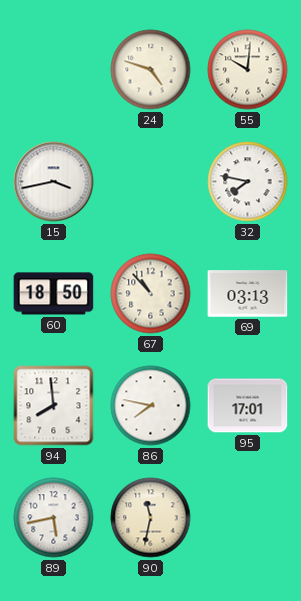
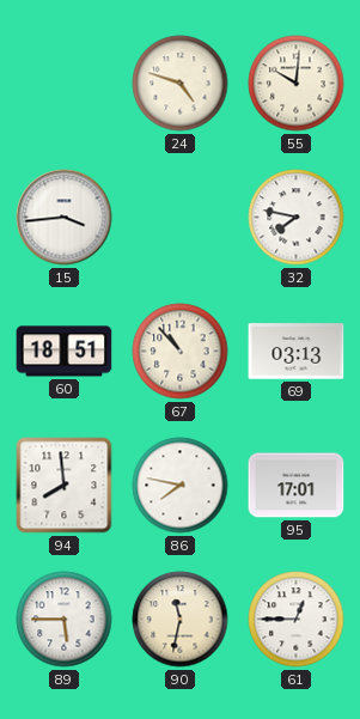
15: 3:43 -> 3:44 (65, 218)
60: 18:50 -> 18:51 (65, 352)
89: 5:43 -> 5:45 (65, 620)
61: none -> 12:45 (297, 620)
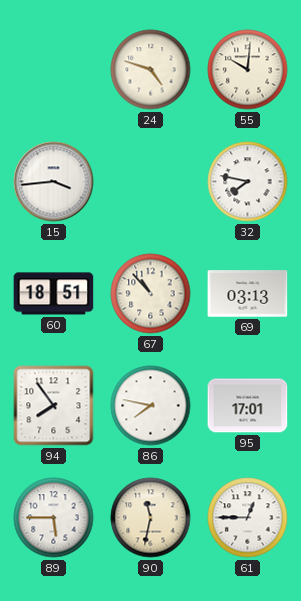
94: 7:59 -> 7:54 (54, 406)
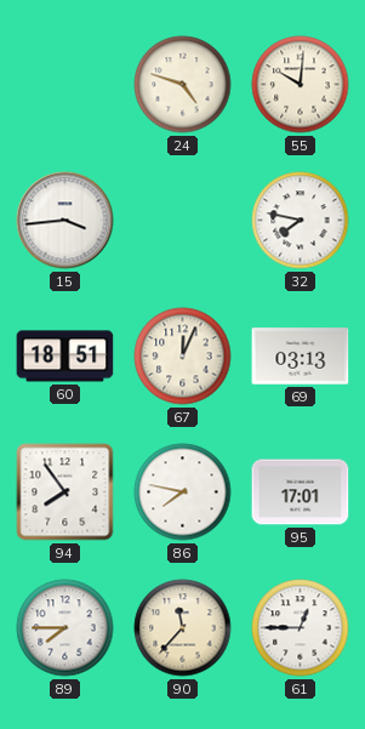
67: 10:53 -> 12:04 (183, 357)
89: 5:45 -> 7:45 (65, 628)
90: 11:32 -> 11:37 (183, 628)
